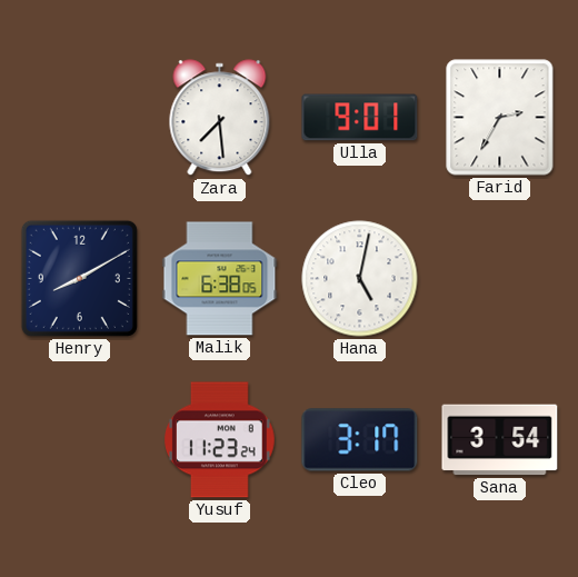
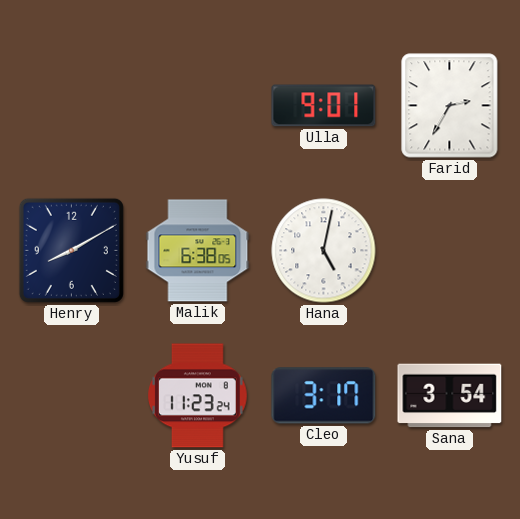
Zara: 7:29 -> none (220, 118)
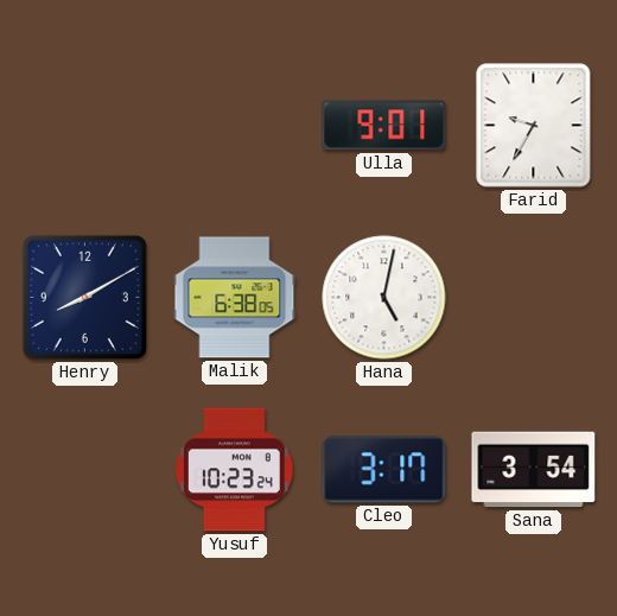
Farid: 2:35 -> 9:35 (534, 126)
Yusuf: 11:23 -> 10:23 (235, 470)
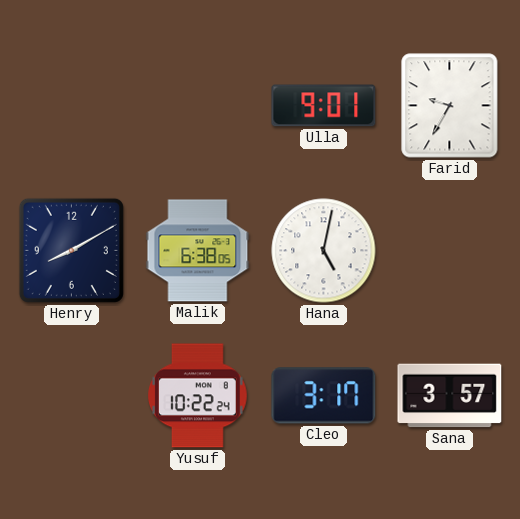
Yusuf: 10:23 -> 10:22 (198, 396)
Sana: 3:54 -> 3:57 (450, 396)
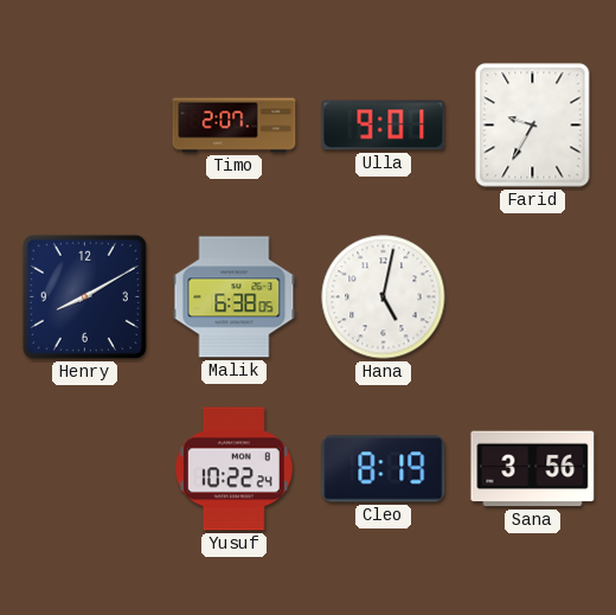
Timo: none -> 2:07 (235, 126)
Cleo: 3:17 -> 8:19 (384, 469)
Sana: 3:57 -> 3:56 (533, 469)
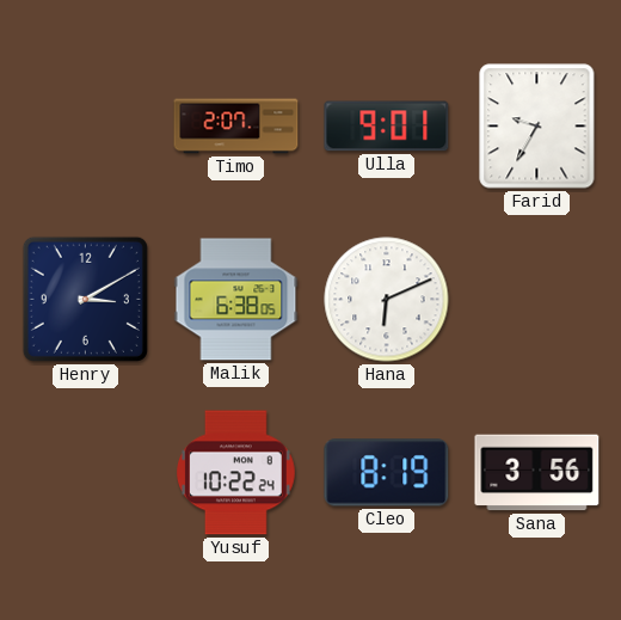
Henry: 8:10 -> 3:10 (85, 299)
Hana: 5:02 -> 6:11 (387, 300)
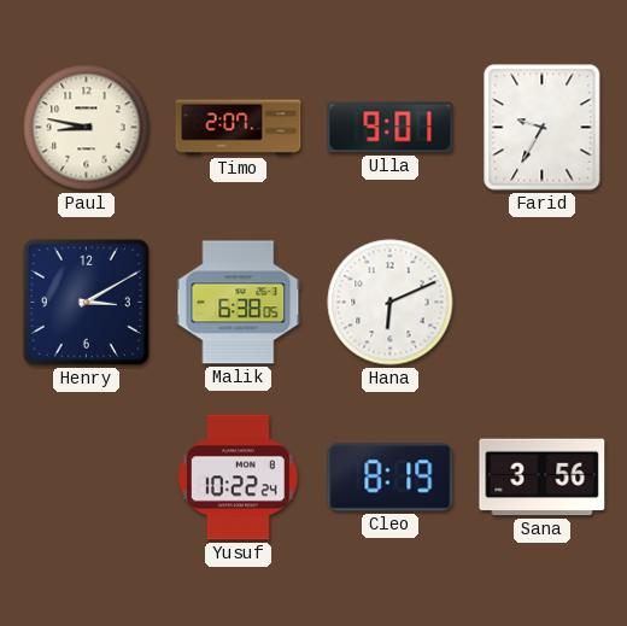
Paul: none -> 8:47 (87, 128)
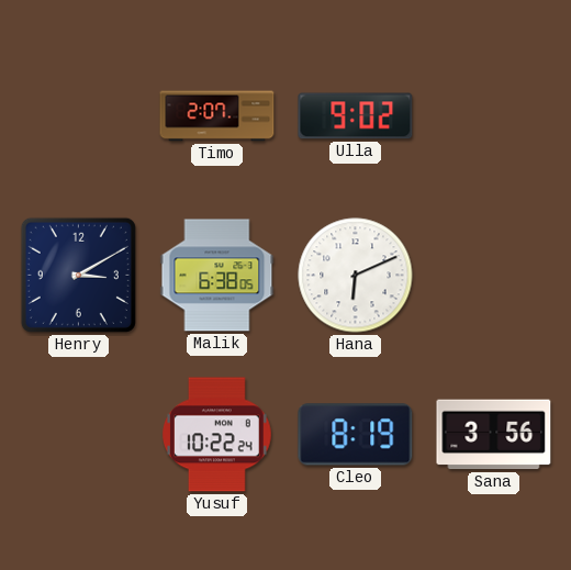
Paul: 8:47 -> none (87, 128)
Ulla: 9:01 -> 9:02 (356, 116)
Farid: 9:35 -> none (543, 128)
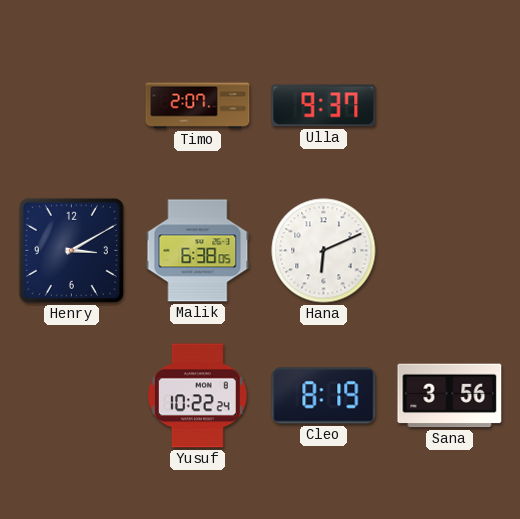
Ulla: 9:02 -> 9:37 (324, 106)
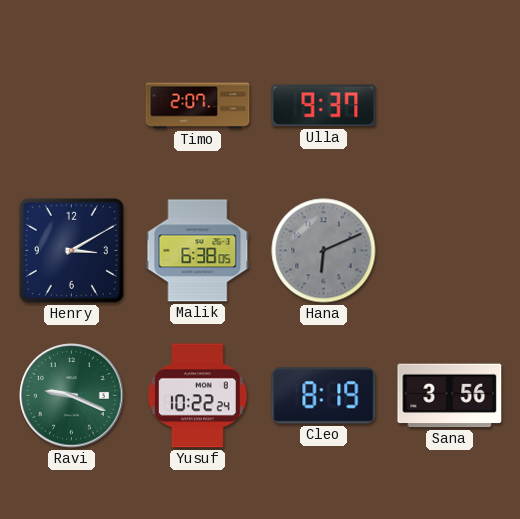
Hana dial: white -> grey (324, 251)
Ravi: none -> 9:19 (72, 396)
